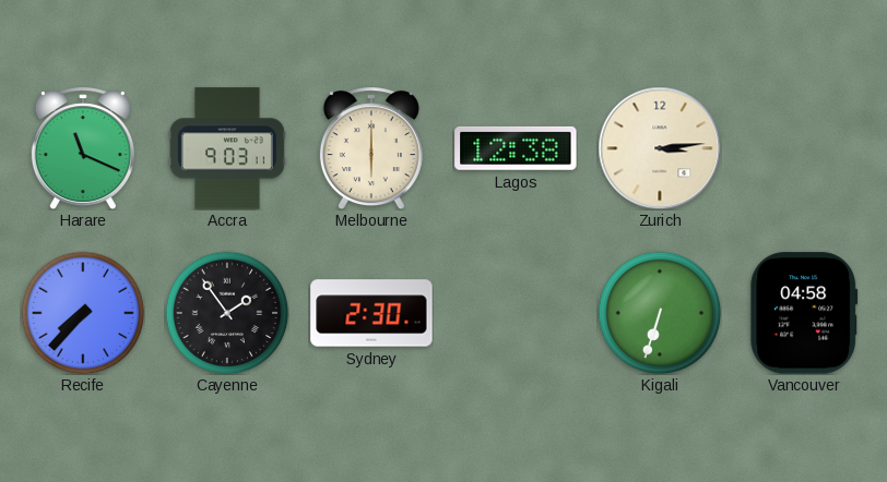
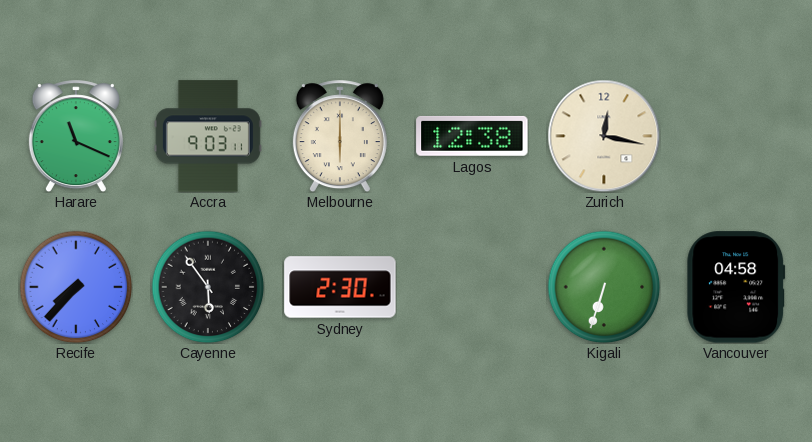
Zurich: 3:14 -> 12:17 (604, 136)
Cayenne: 1:54 -> 5:54 (208, 287)
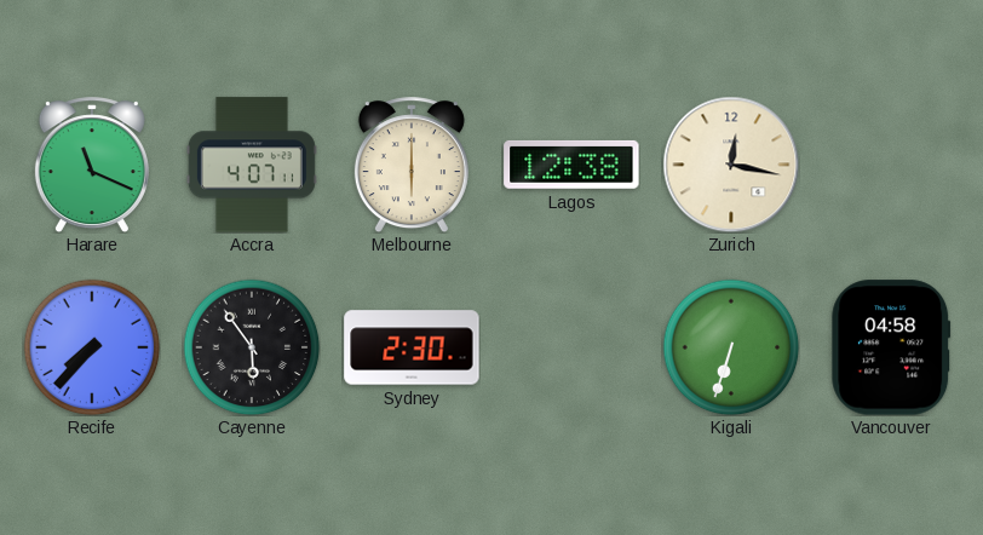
Accra: 9:03 -> 4:07 (252, 165)
